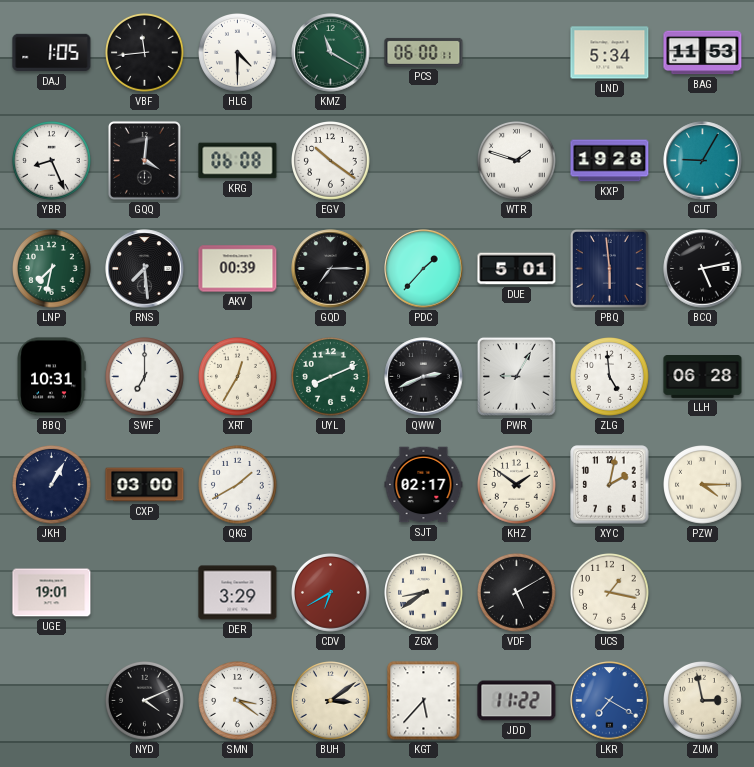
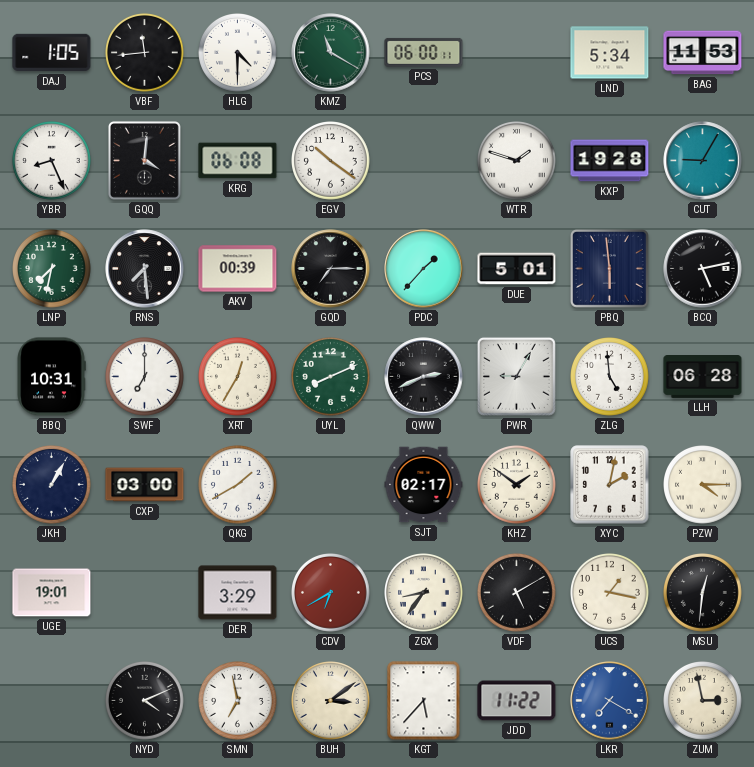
ZGX: 8:39 -> 8:36 (424, 593)
MSU: none -> 12:31 (703, 593)
SMN: 3:21 -> 6:58 (238, 701)
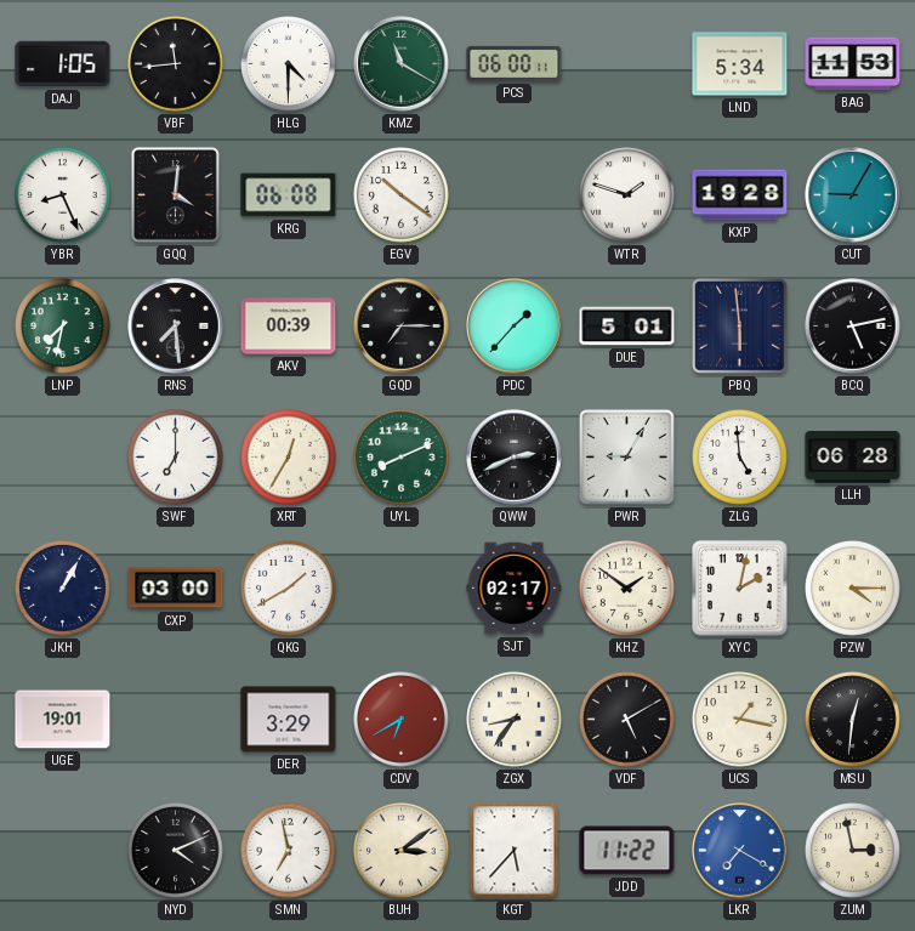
BBQ: 10:31 -> none (51, 377)
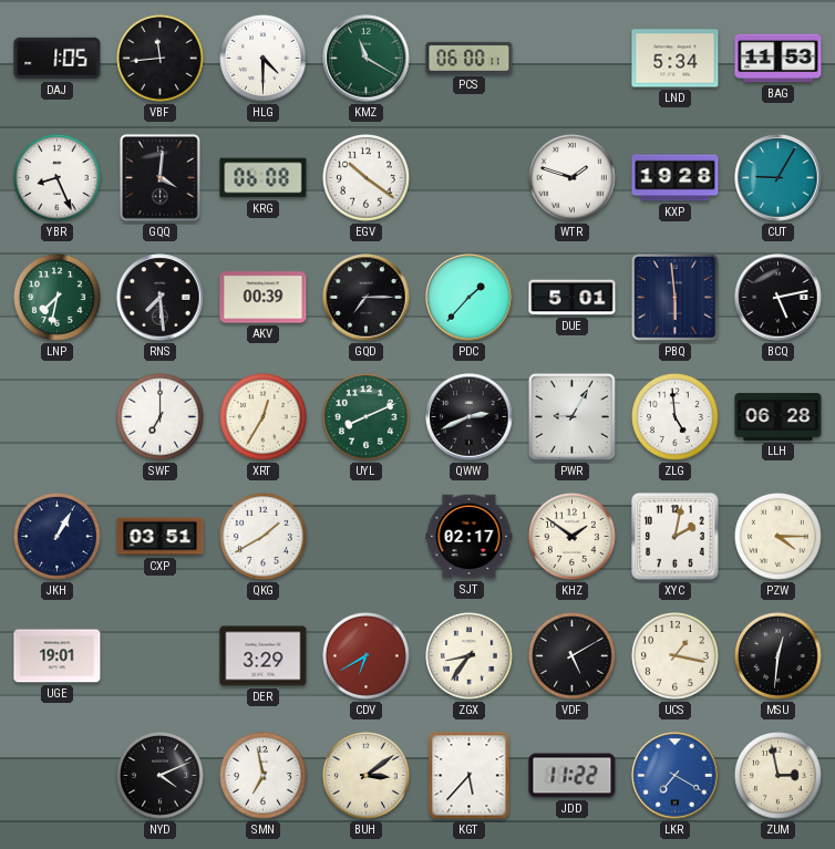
CXP: 03:00 -> 03:51 (161, 537)
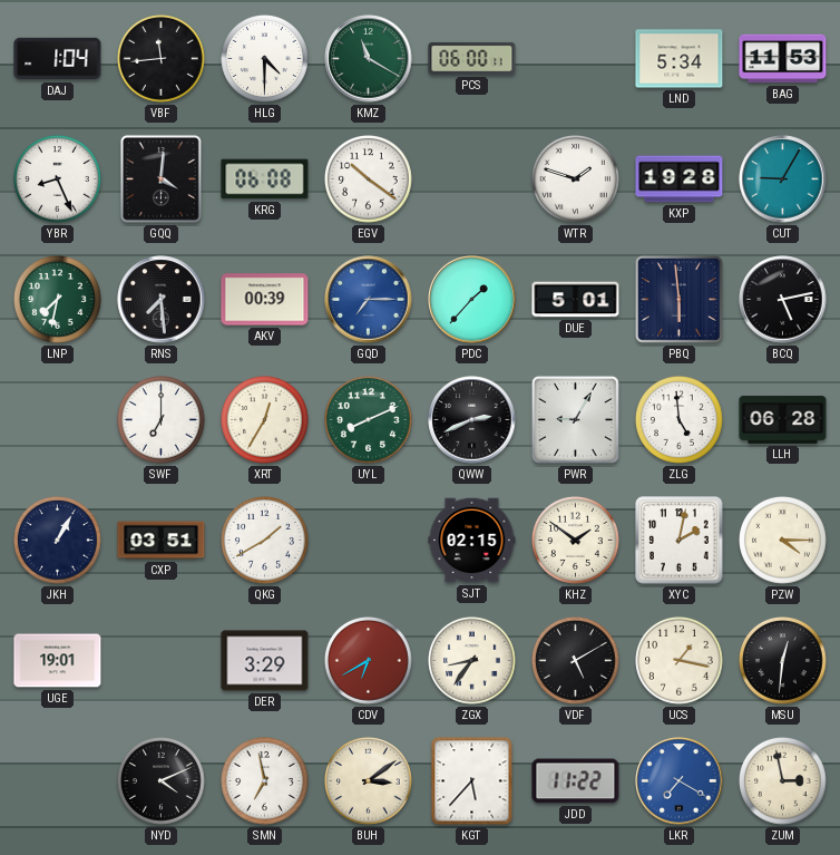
DAJ: 1:05 -> 1:04 (58, 59)
GQD dial: black -> blue (369, 300)
SJT: 02:17 -> 02:15 (472, 541)
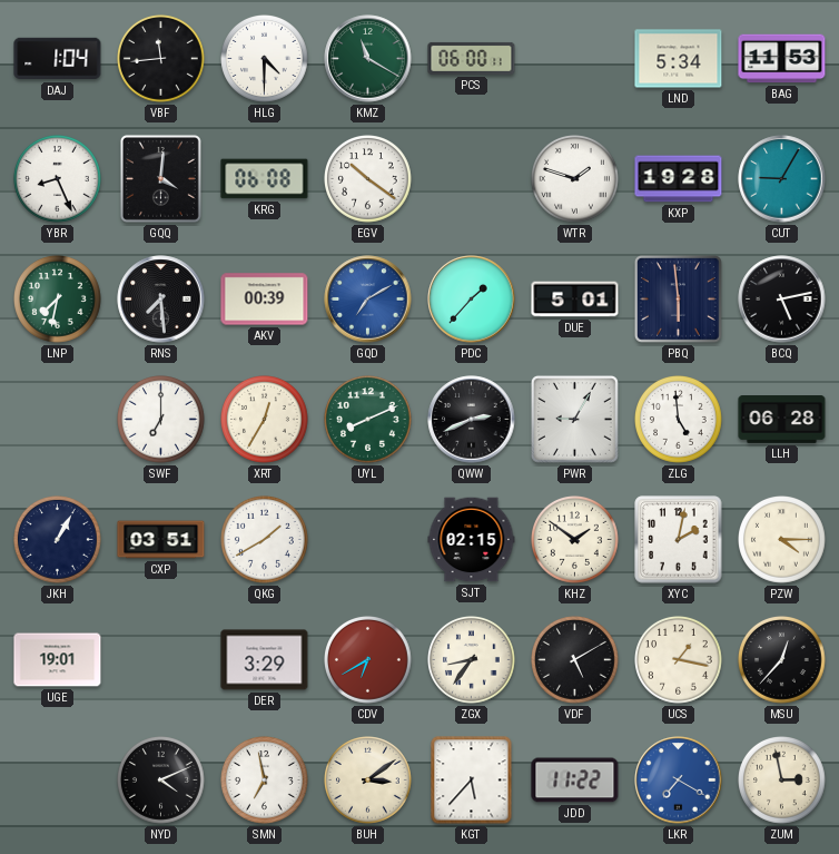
GQD: 7:15 -> 7:10 (368, 300)
MSU: 12:31 -> 12:37 (782, 660)
